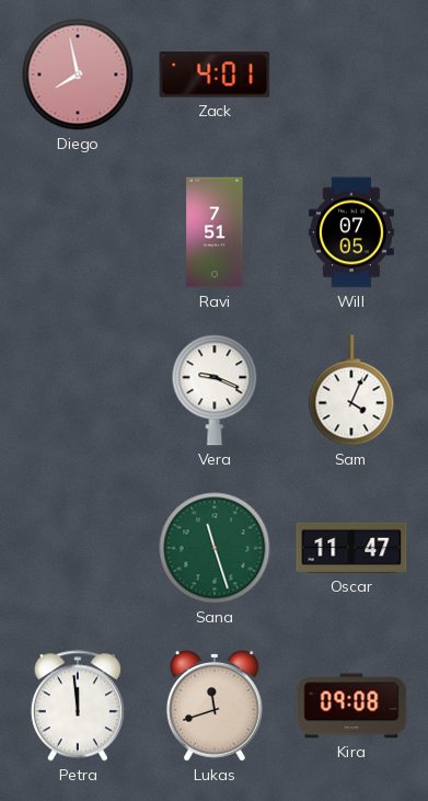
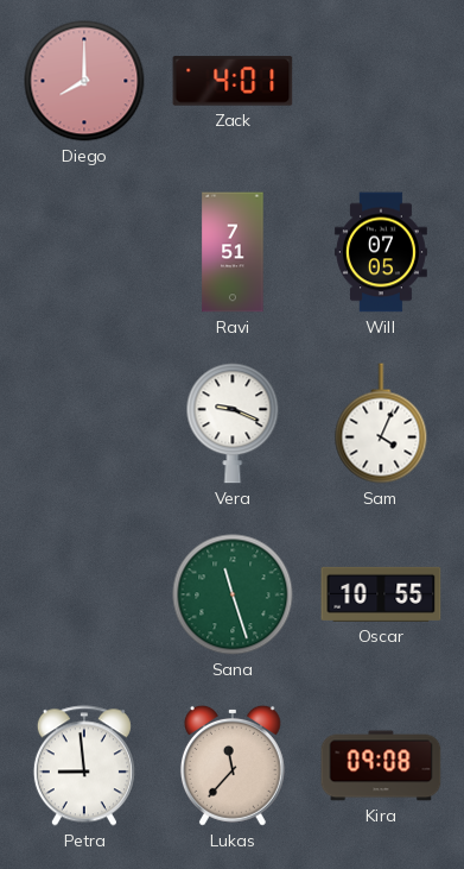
Diego: 7:58 -> 8:00 (84, 81)
Oscar: 11:47 -> 10:55 (381, 594)
Petra: 11:59 -> 8:59 (84, 766)
Lukas: 11:42 -> 11:37 (233, 766)
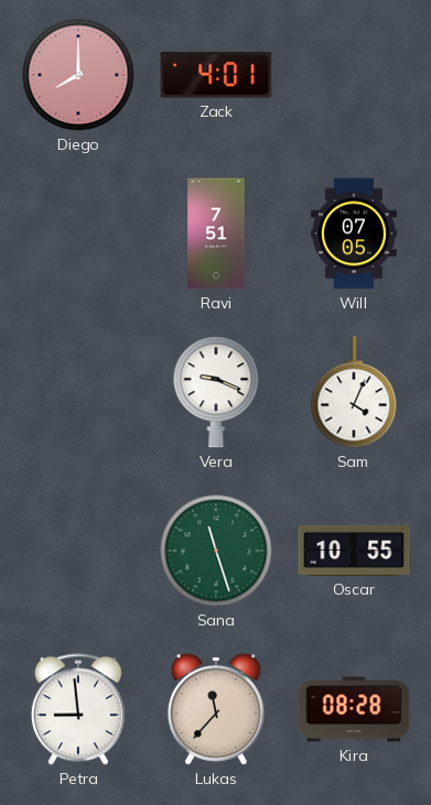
Kira: 09:08 -> 08:28 (354, 709)
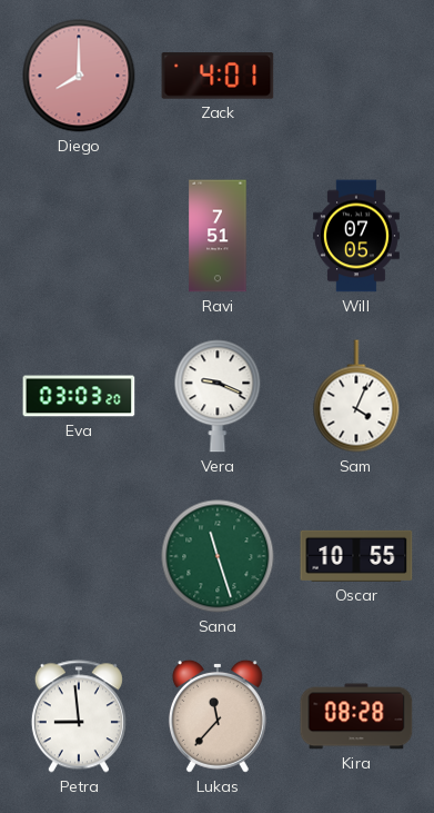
Eva: none -> 03:03 (79, 396)
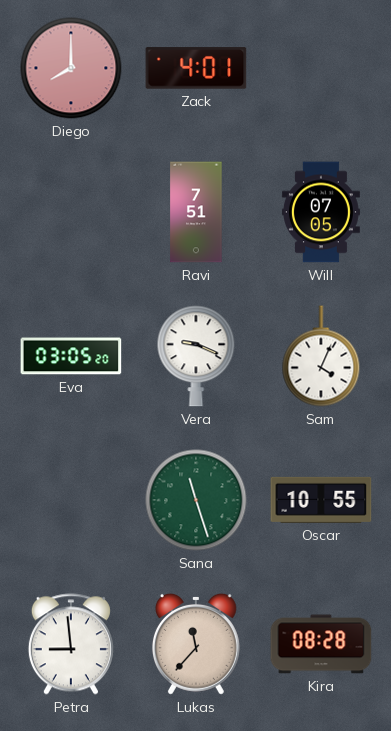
Eva: 03:03 -> 03:05 (71, 356)
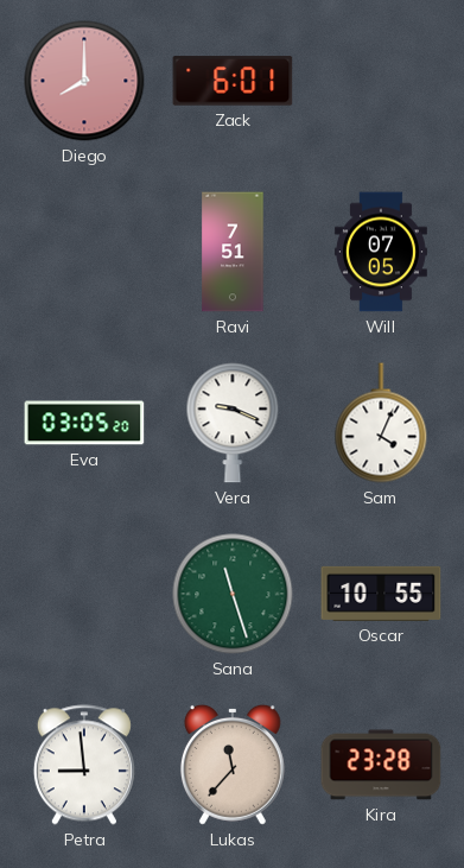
Zack: 4:01 -> 6:01 (233, 81)
Kira: 08:28 -> 23:28 (381, 765)
